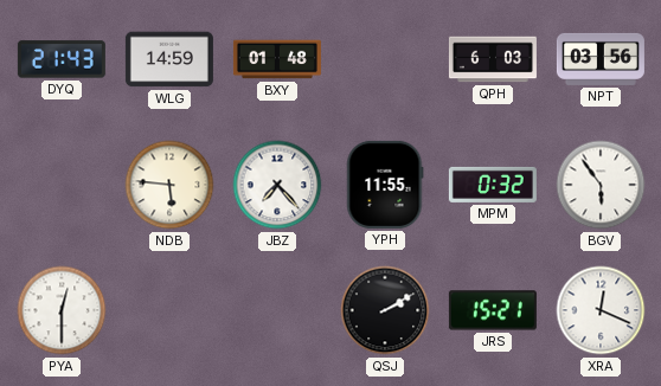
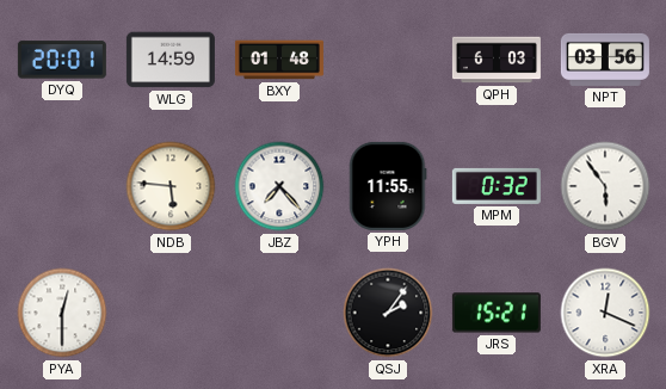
DYQ: 21:43 -> 20:01 (62, 60)
QSJ: 2:10 -> 2:06 (388, 313)
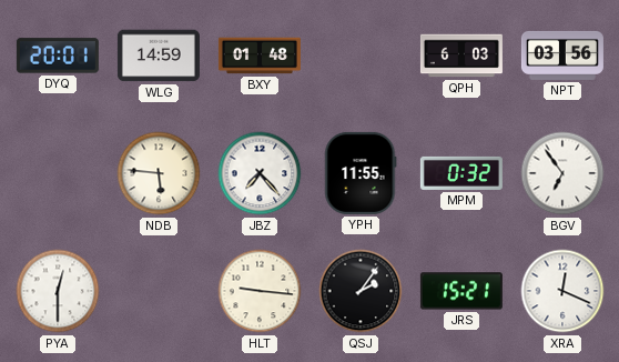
BGV: 5:54 -> 6:54 (562, 173)
HLT: none -> 9:16 (260, 291)
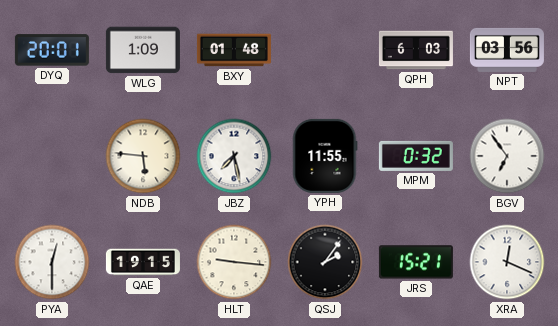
WLG: 14:59 -> 1:09 (143, 50)
JBZ: 7:23 -> 7:28 (234, 156)
QAE: none -> 19:15 (143, 262)
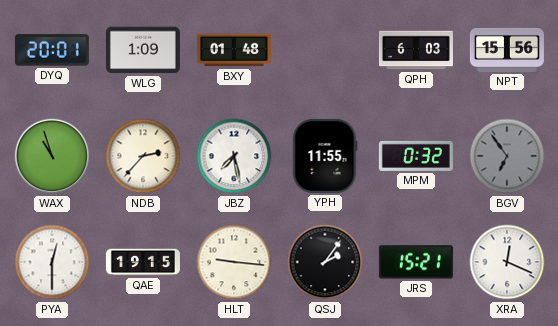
NPT: 03:56 -> 15:56 (507, 50)
WAX: none -> 10:57 (52, 156)
NDB: 5:46 -> 2:37 (143, 156)
BGV dial: white -> grey (507, 156)
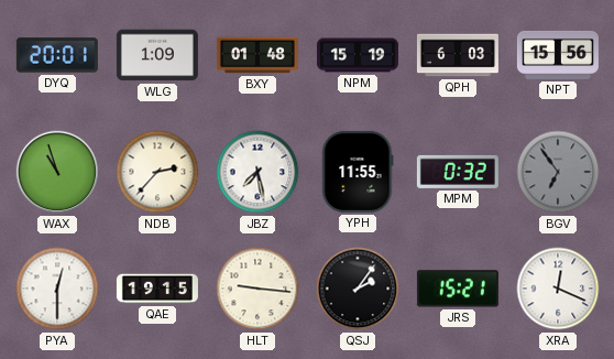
NPM: none -> 15:19 (358, 55)
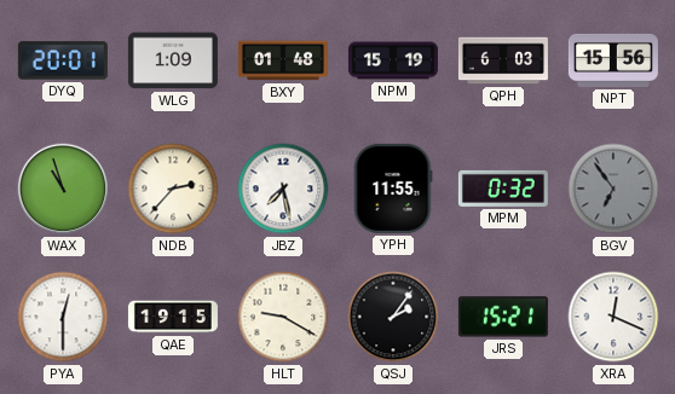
HLT: 9:16 -> 9:20 (283, 317)
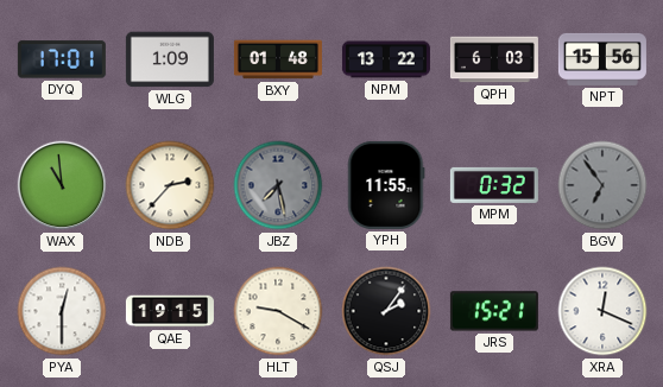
DYQ: 20:01 -> 17:01 (62, 59)
NPM: 15:19 -> 13:22 (386, 59)
WAX: 10:57 -> 10:59 (62, 185)
JBZ dial: white -> grey (278, 185)
